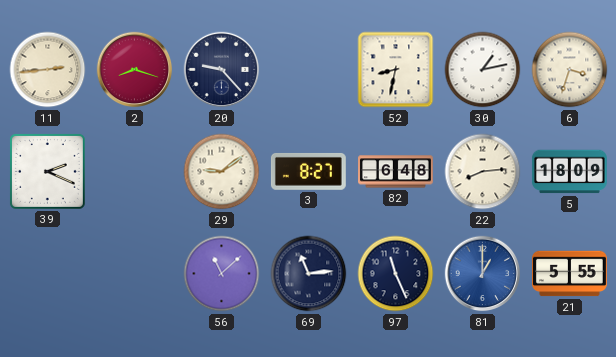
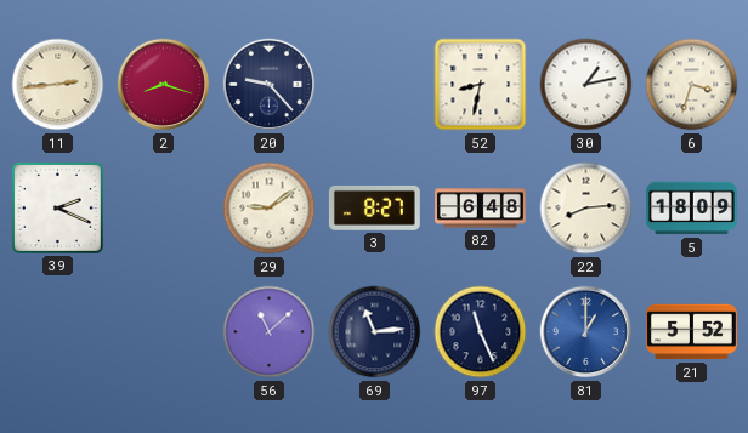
21: 5:55 -> 5:52 (692, 332)
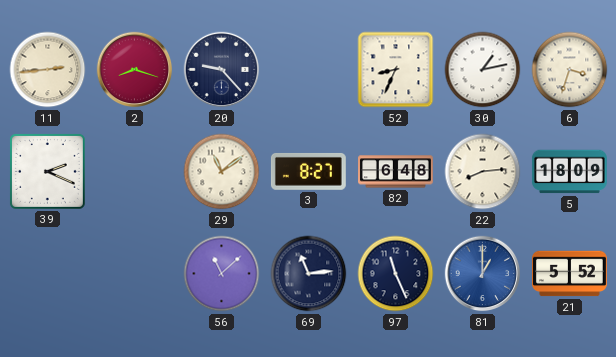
52: 8:32 -> 8:34 (396, 70)
29: 9:09 -> 11:09 (222, 172)
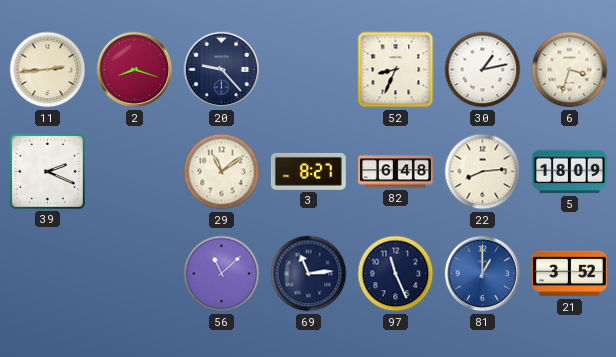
21: 5:52 -> 3:52 (570, 274)
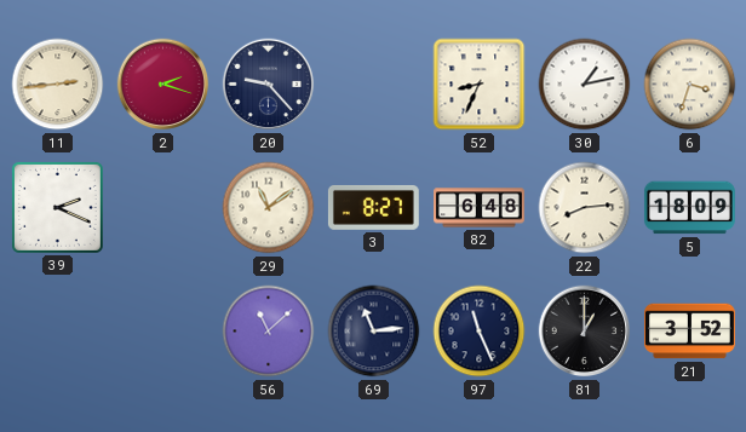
2: 8:18 -> 2:18 (163, 85)
81 dial: blue -> black (585, 332)
